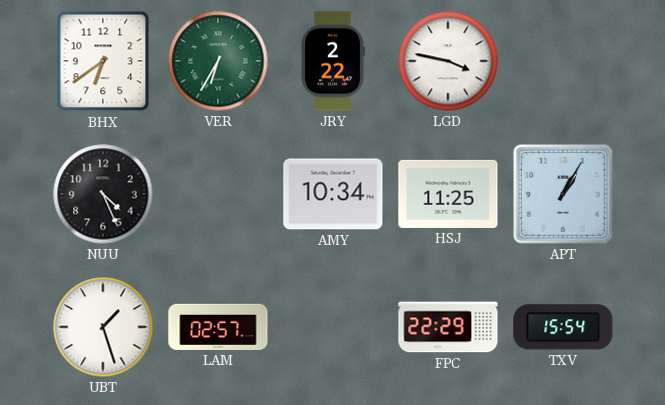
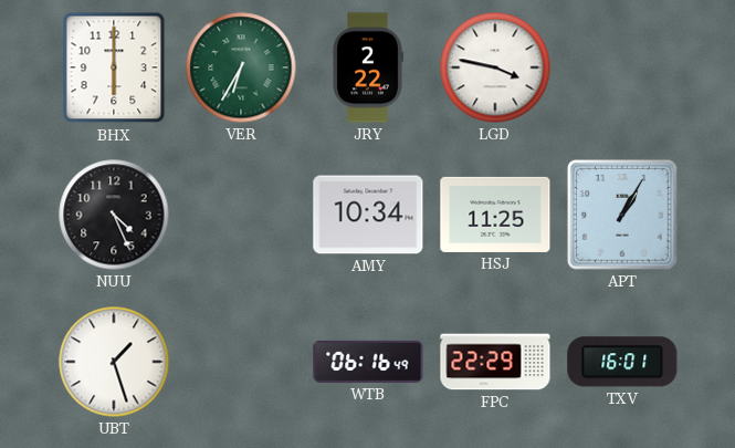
BHX: 6:39 -> 6:00 (114, 67)
LAM: 02:57 -> none (218, 327)
WTB: none -> 06:16 (368, 362)
TXV: 15:54 -> 16:01 (622, 362)
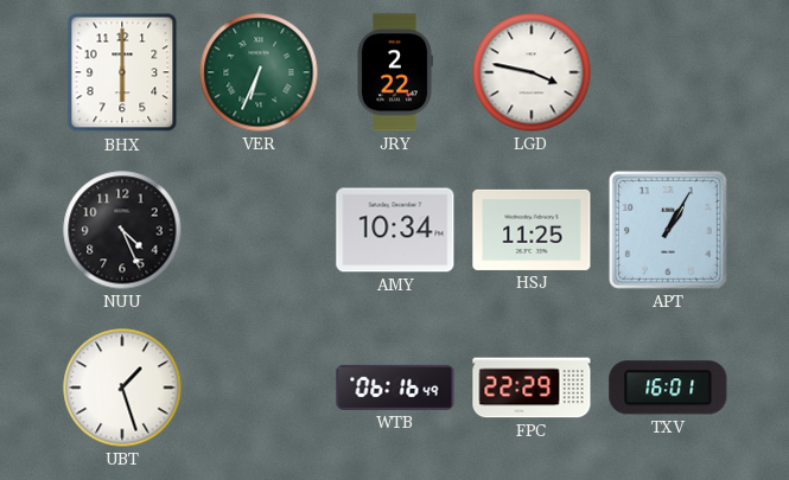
VER: 6:35 -> 6:34 (259, 72)
